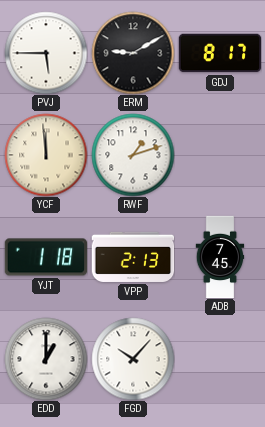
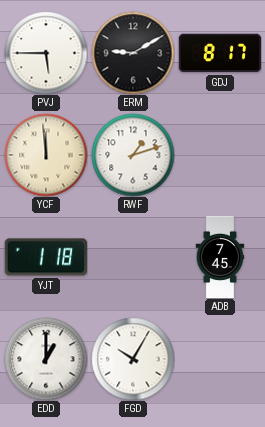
VPP: 2:13 -> none (133, 257)
FGD: 10:07 -> 10:05 (133, 359)
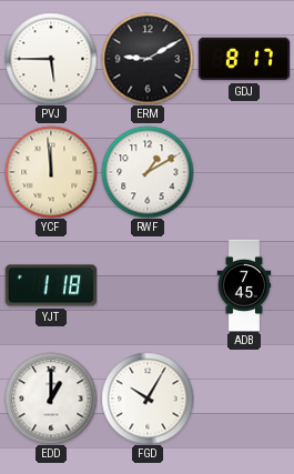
RWF: 1:12 -> 1:10 (148, 172)
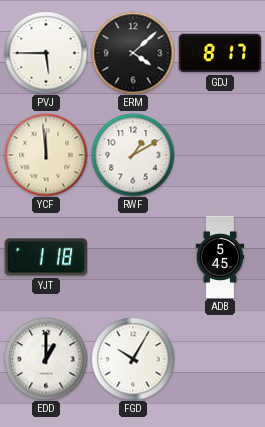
ERM: 9:10 -> 4:08 (133, 53)
ADB: 7:45 -> 5:45 (220, 257)
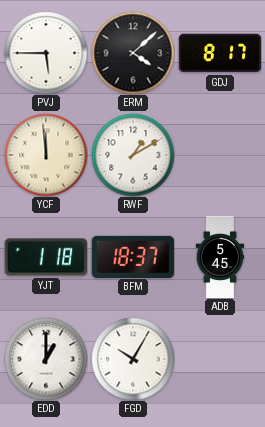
BFM: none -> 18:37 (133, 256)
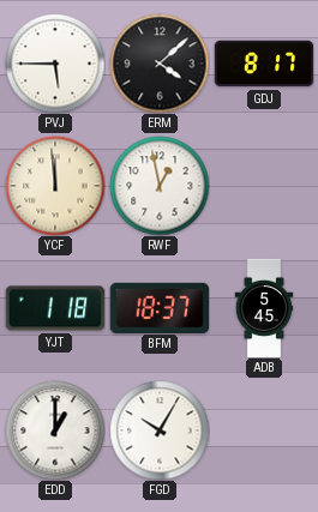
RWF: 1:10 -> 12:58 (160, 186)
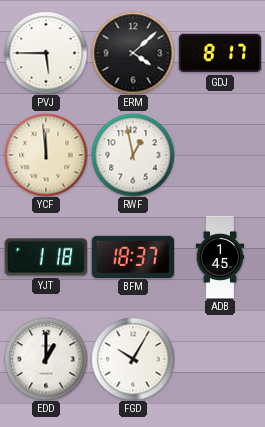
ADB: 5:45 -> 1:45 (220, 257)
